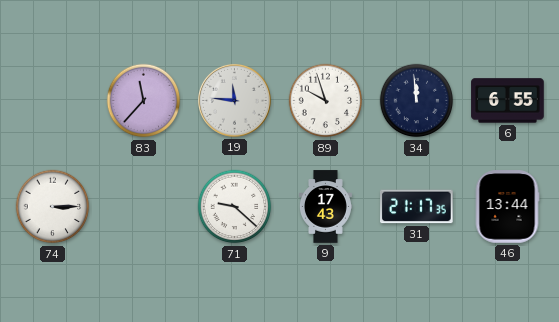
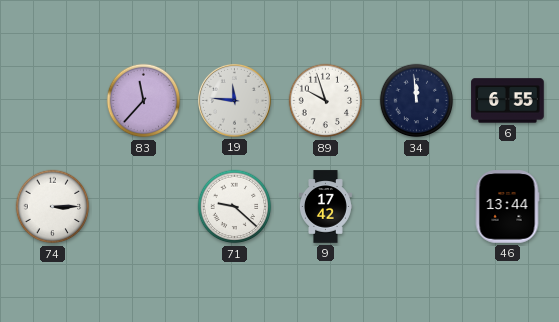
9: 17:43 -> 17:42 (325, 207)
31: 21:17 -> none (417, 207)
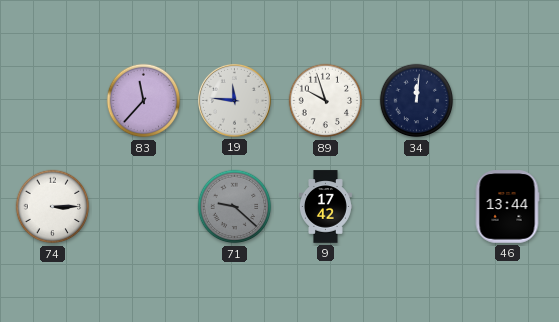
34: 11:59 -> 12:01 (417, 101)
6: 6:55 -> none (508, 101)
71 dial: white -> grey (235, 207)
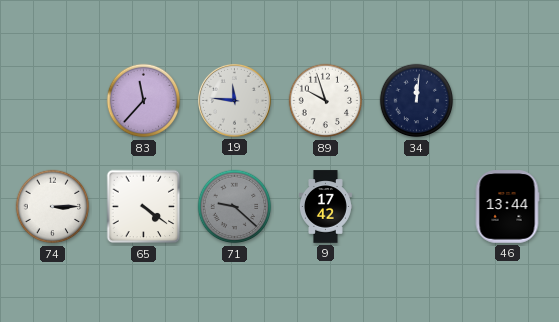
65: none -> 4:21 (144, 207)
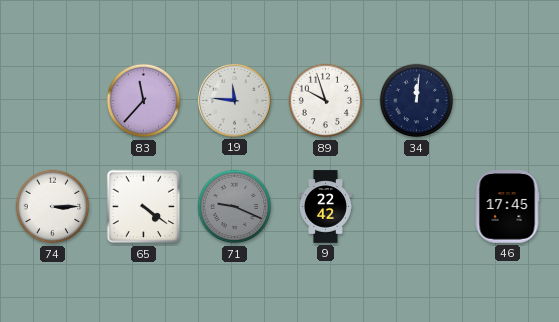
71: 9:22 -> 9:19 (235, 207)
9: 17:42 -> 22:42 (325, 207)
46: 13:44 -> 17:45 (507, 207)
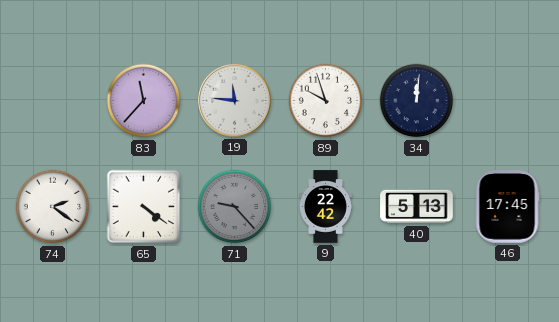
74: 3:15 -> 2:21 (53, 207)
71: 9:19 -> 9:23 (235, 207)
40: none -> 5:13 (417, 207)
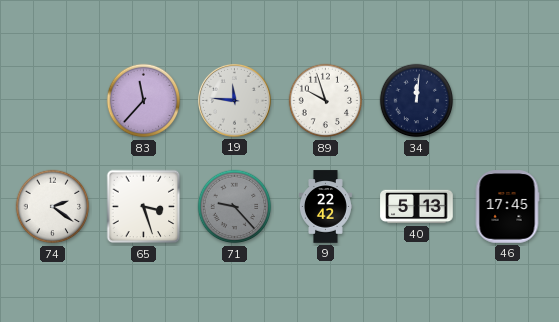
65: 4:21 -> 3:27 (144, 207)
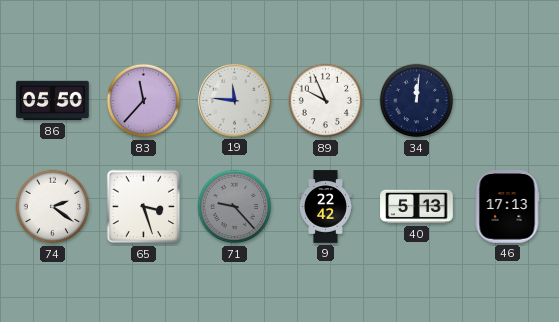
86: none -> 05:50 (53, 101)
89: 9:57 -> 9:56 (326, 101)
46: 17:45 -> 17:13 (507, 207)
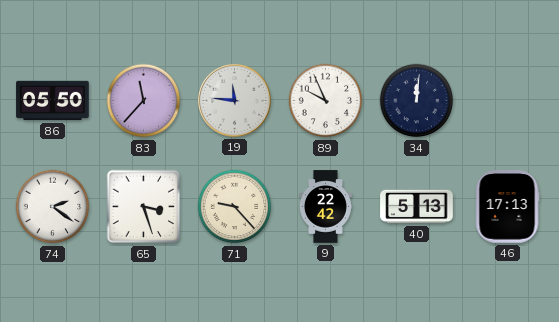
71 dial: grey -> cream (235, 207)
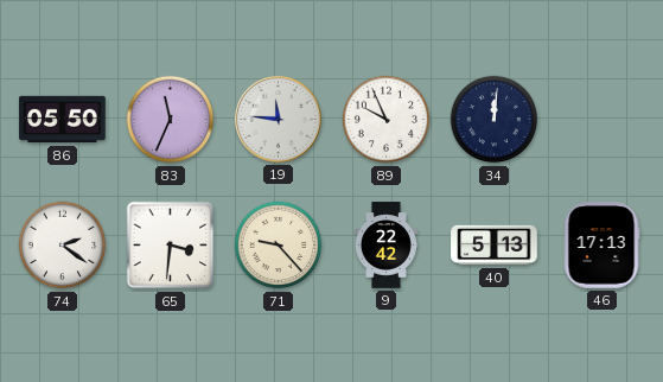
83: 11:37 -> 11:34 (171, 120)
65: 3:27 -> 3:31 (171, 246)
